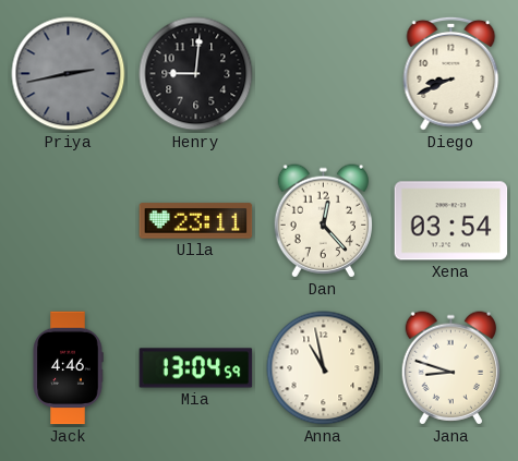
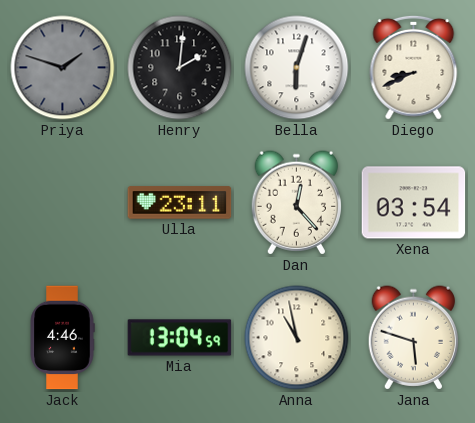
Priya: 2:43 -> 1:48 (63, 68)
Henry: 9:01 -> 2:01 (180, 68)
Bella: none -> 6:03 (297, 68)
Jana: 8:48 -> 5:48 (413, 338)
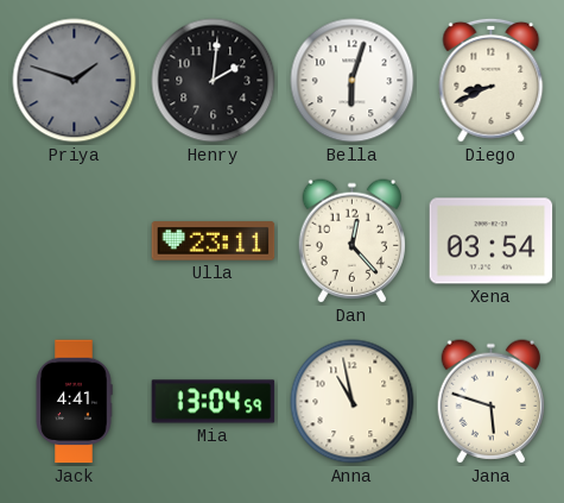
Jack: 4:46 -> 4:41 (74, 402)
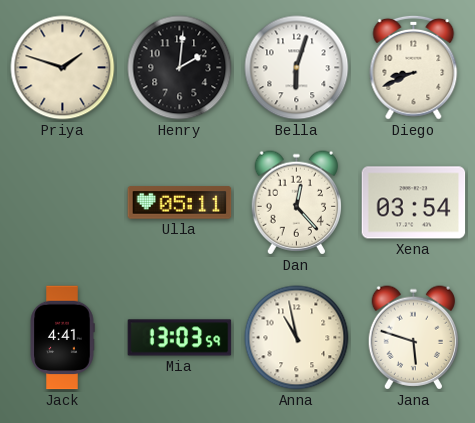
Priya dial: grey -> cream (63, 68)
Ulla: 23:11 -> 05:11 (180, 203)
Mia: 13:04 -> 13:03 (180, 338)
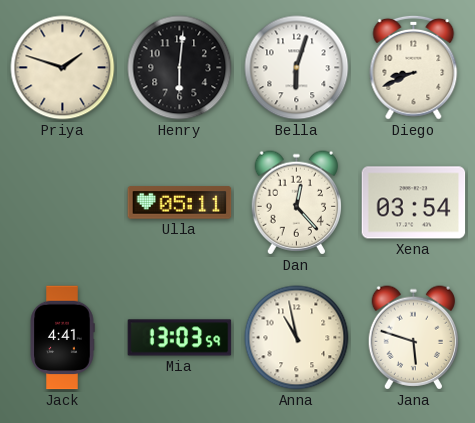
Henry: 2:01 -> 6:01 (180, 68)
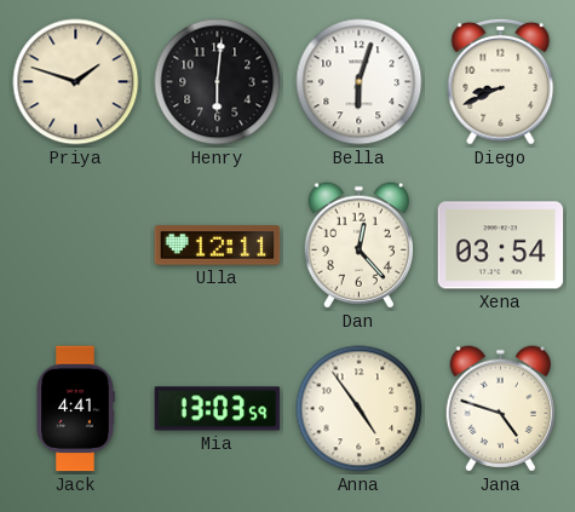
Ulla: 05:11 -> 12:11 (218, 246)
Anna: 10:58 -> 4:54 (360, 409)
Jana: 5:48 -> 4:48 (500, 409)
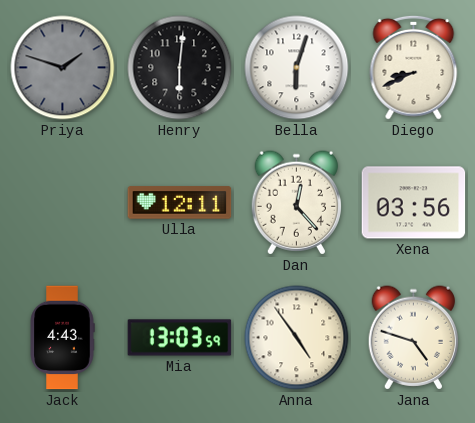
Priya dial: cream -> grey (63, 68)
Xena: 03:54 -> 03:56 (414, 203)
Jack: 4:41 -> 4:43 (62, 338)
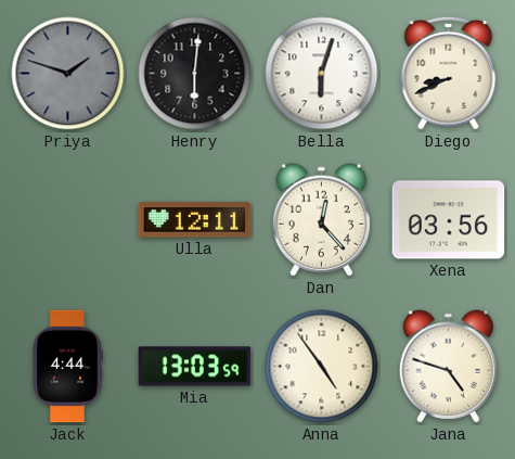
Jack: 4:43 -> 4:44 (67, 367)
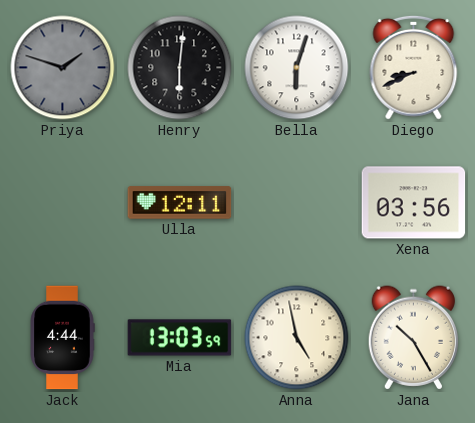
Dan: 12:23 -> none (321, 220)
Anna: 4:54 -> 4:58 (297, 338)
Jana: 4:48 -> 10:25 (413, 338)
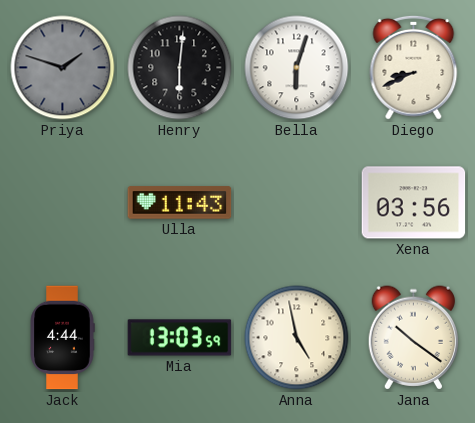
Ulla: 12:11 -> 11:43 (180, 203)
Jana: 10:25 -> 10:21 (413, 338)
